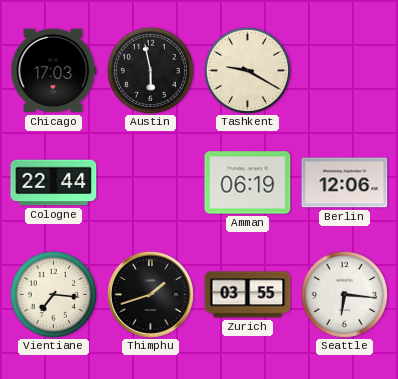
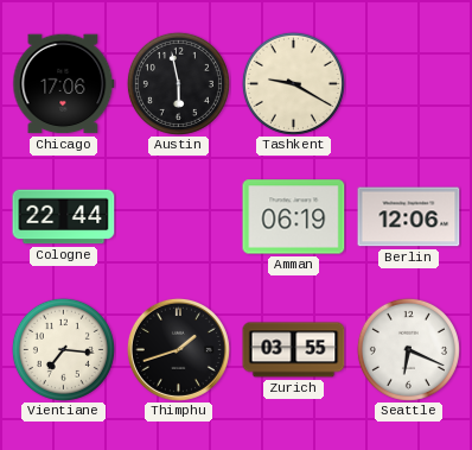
Chicago: 17:03 -> 17:06 (64, 84)
Seattle: 6:16 -> 6:19 (408, 349)
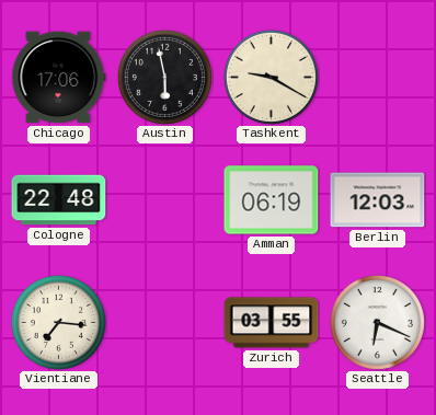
Cologne: 22:44 -> 22:48 (59, 200)
Berlin: 12:06 -> 12:03 (378, 200)
Thimphu: 1:42 -> none (178, 349)
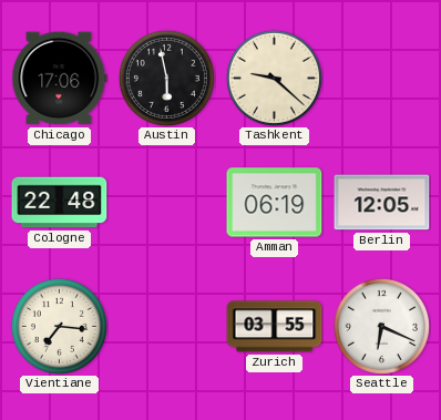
Tashkent: 9:20 -> 9:22 (274, 78)
Berlin: 12:03 -> 12:05 (382, 203)
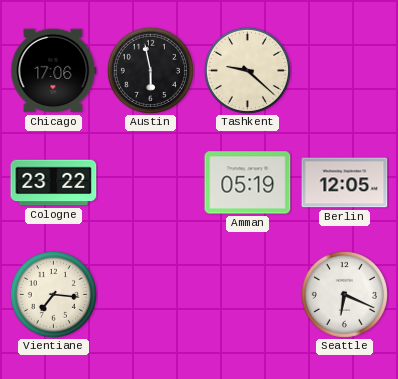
Cologne: 22:48 -> 23:22 (54, 183)
Amman: 06:19 -> 05:19 (248, 183)
Zurich: 03:55 -> none (275, 327)
